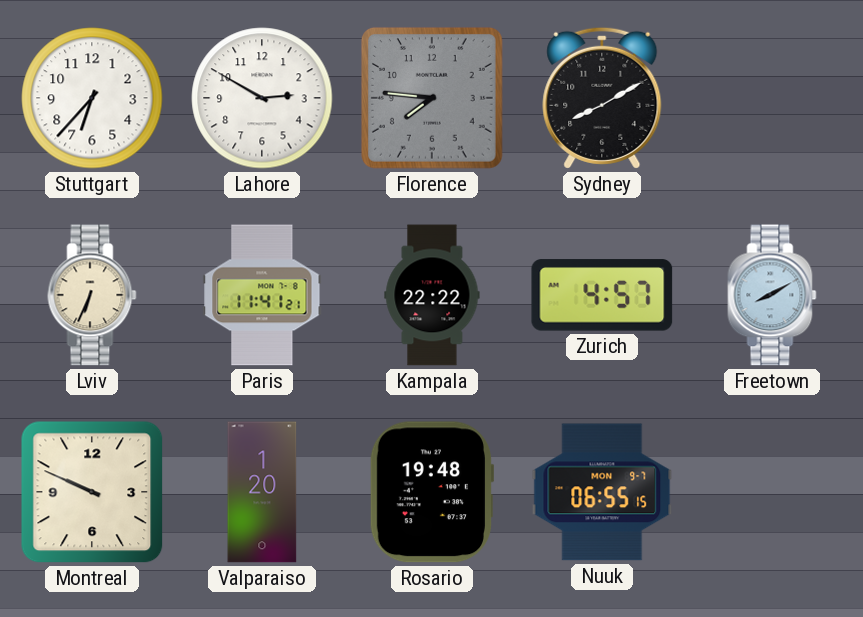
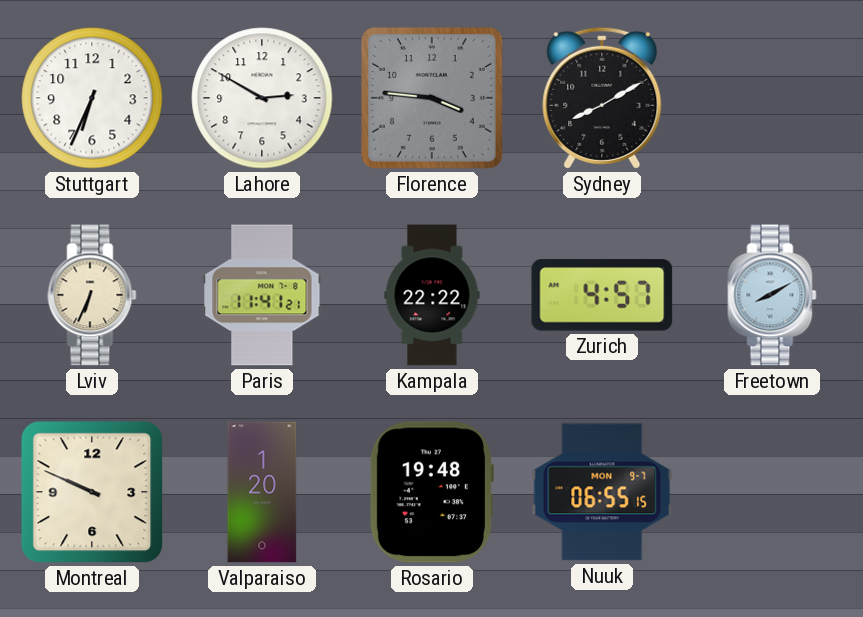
Stuttgart: 6:37 -> 6:34 (92, 98)
Florence: 7:46 -> 3:46 (432, 98)
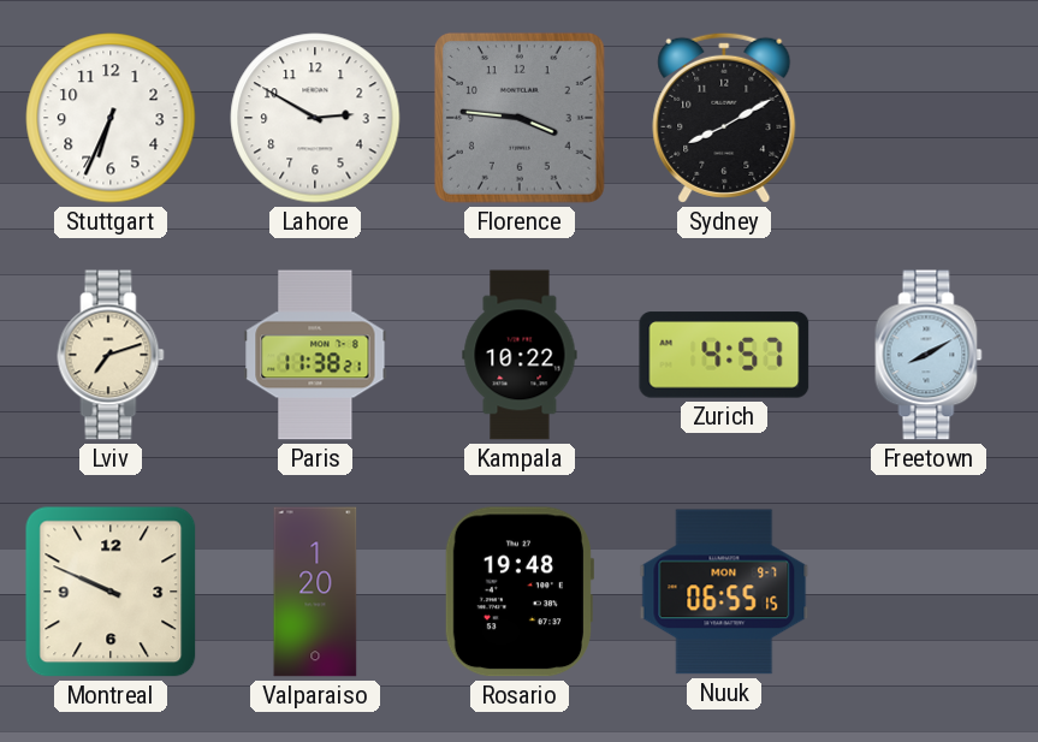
Lviv: 6:34 -> 7:12 (111, 355)
Paris: 11:41 -> 11:38 (315, 355)
Kampala: 22:22 -> 10:22 (520, 355)
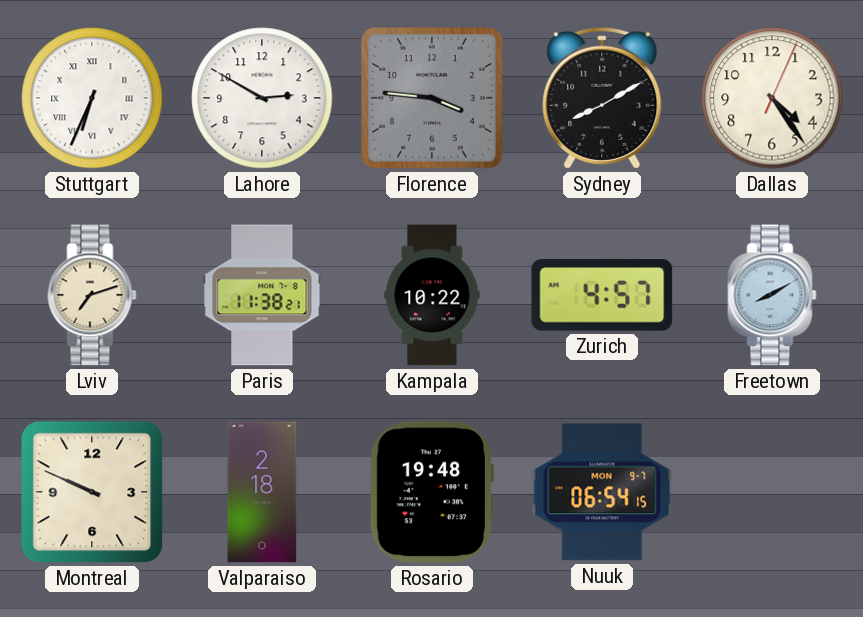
Stuttgart numerals: Arabic -> Roman (92, 98)
Dallas: none -> 4:24 (772, 98)
Valparaiso: 1:20 -> 2:18 (262, 492)
Nuuk: 06:55 -> 06:54 (602, 492)
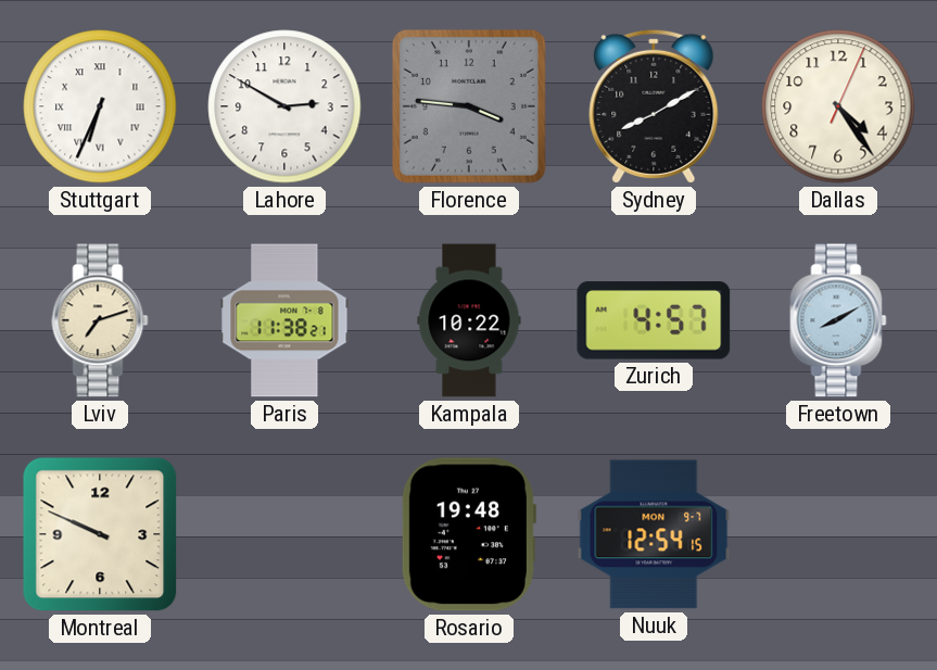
Valparaiso: 2:18 -> none (262, 492)
Nuuk: 06:54 -> 12:54 (654, 534)
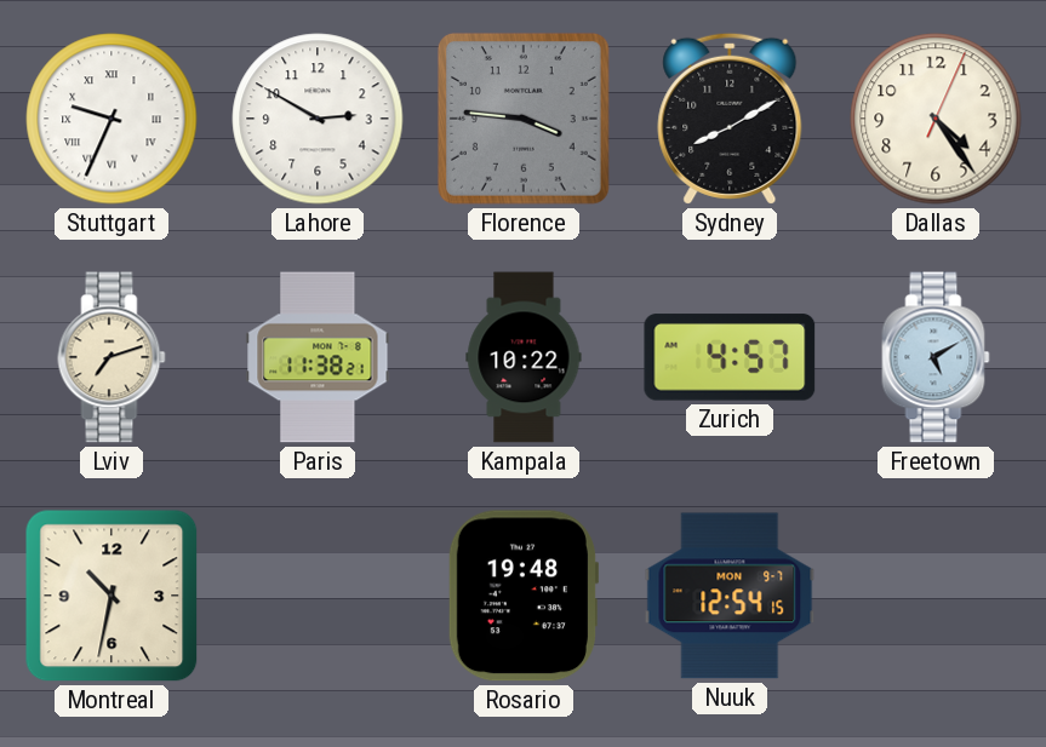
Stuttgart: 6:34 -> 9:34 (112, 119)
Freetown: 8:10 -> 5:10 (936, 357)
Montreal: 9:49 -> 10:32 (112, 596)
